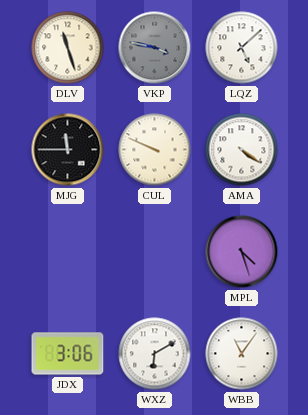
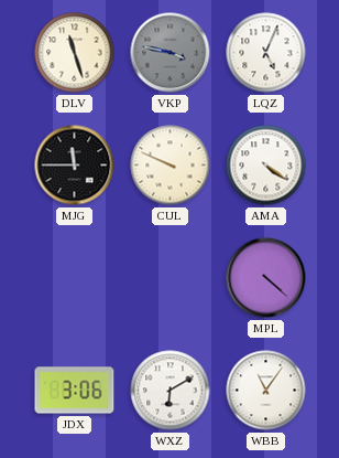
LQZ: 5:08 -> 5:04 (266, 53)
MPL: 4:27 -> 4:22 (266, 278)
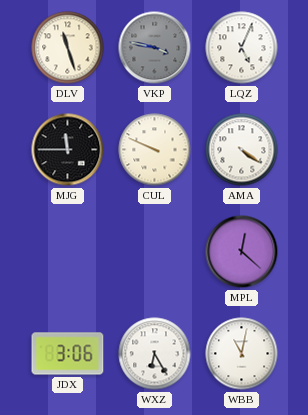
MPL: 4:22 -> 12:22 (242, 252)
WXZ: 6:10 -> 6:25 (155, 354)
WBB: 11:06 -> 11:02 (242, 354)
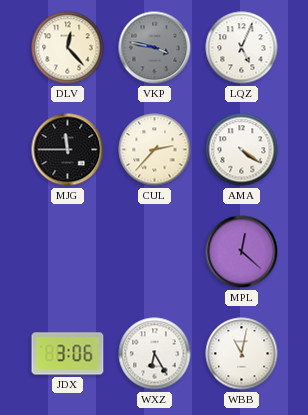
DLV: 11:27 -> 12:23 (68, 48)
CUL: 9:49 -> 2:37 (155, 150)
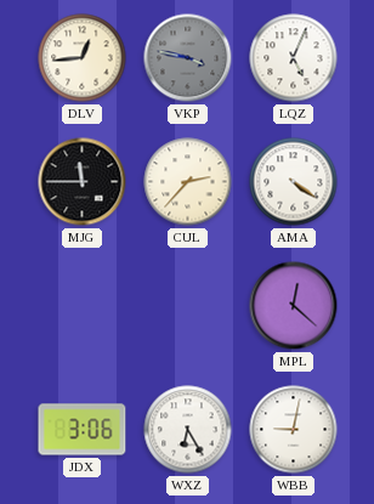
DLV: 12:23 -> 12:44 (83, 58)
WBB: 11:02 -> 9:02 (294, 430)
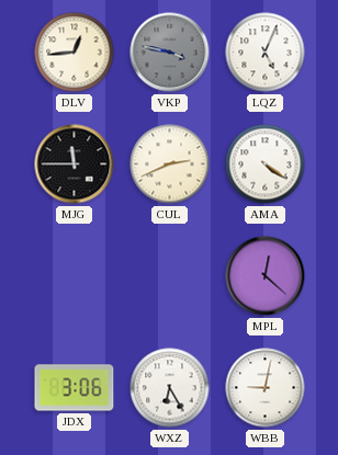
CUL: 2:37 -> 2:41 (170, 164)
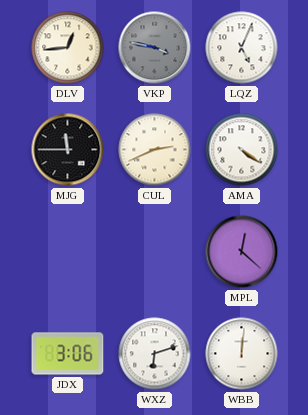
WXZ: 6:25 -> 6:12 (155, 354)
WBB: 9:02 -> 12:01 (242, 354)
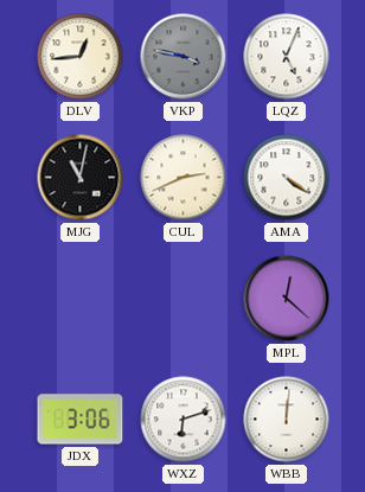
MJG: 11:45 -> 11:02 (81, 178)
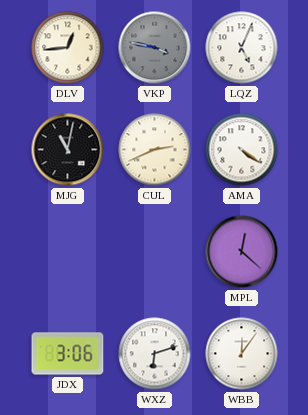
WBB: 12:01 -> 12:06 (242, 354)
